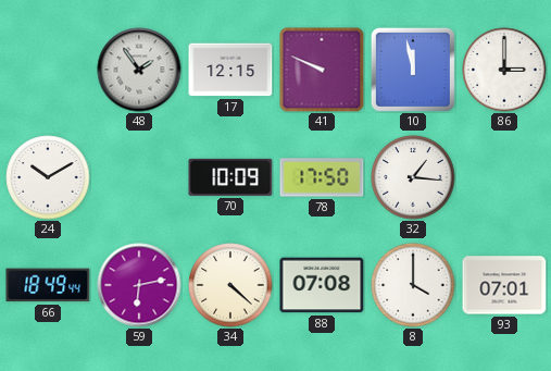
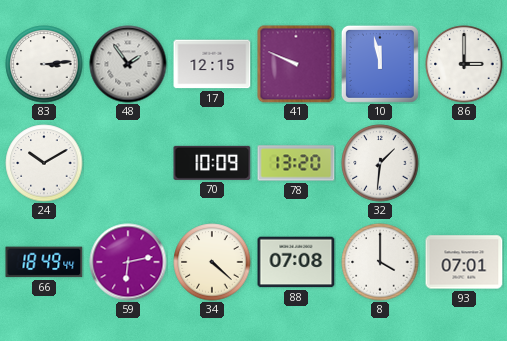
83: none -> 3:14 (44, 64)
78: 17:50 -> 13:20 (296, 163)
32: 1:16 -> 1:31 (380, 163)
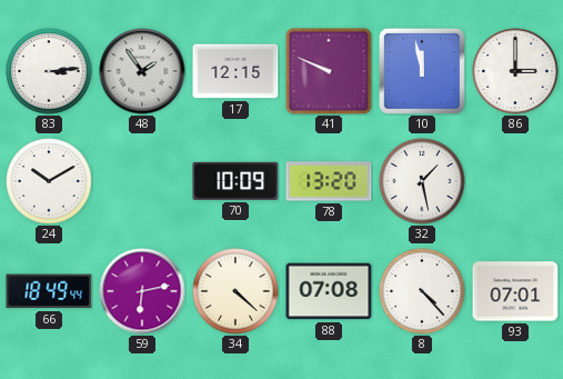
32: 1:31 -> 1:28 (422, 181)
8: 4:00 -> 4:23 (422, 291)
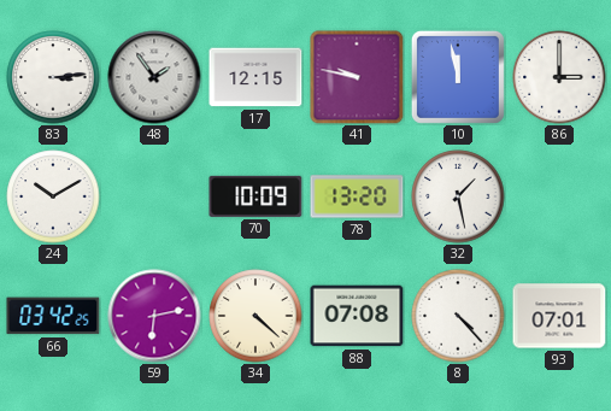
41: 9:49 -> 9:47 (357, 77)
66: 18:49 -> 03:42 (53, 316)
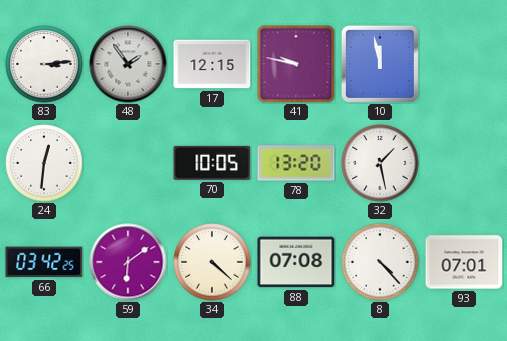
86: 3:00 -> none (559, 77)
24: 10:10 -> 12:31 (44, 163)
70: 10:09 -> 10:05 (212, 163)
59: 6:13 -> 6:09 (128, 262)
